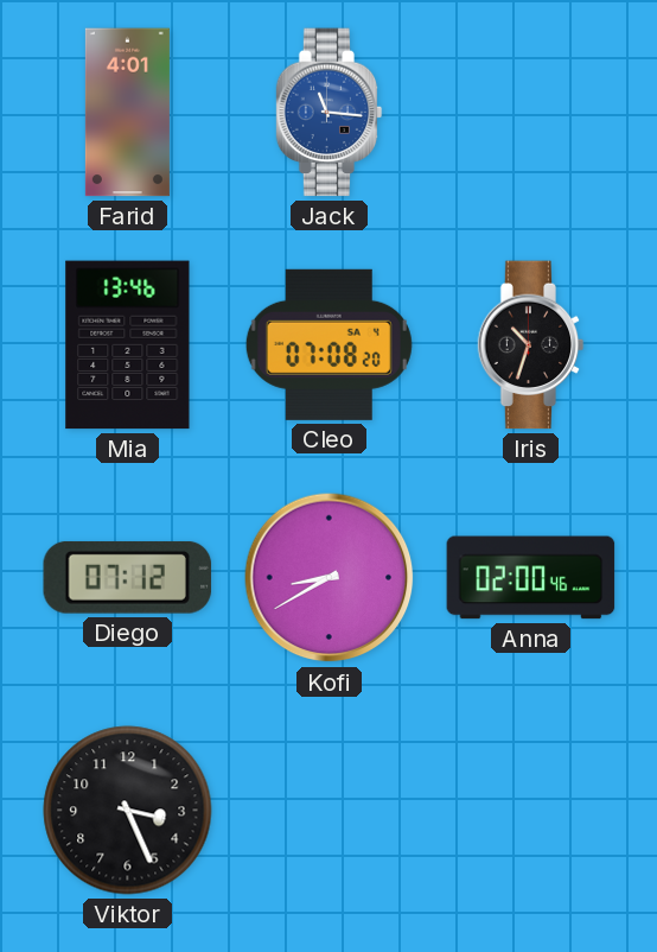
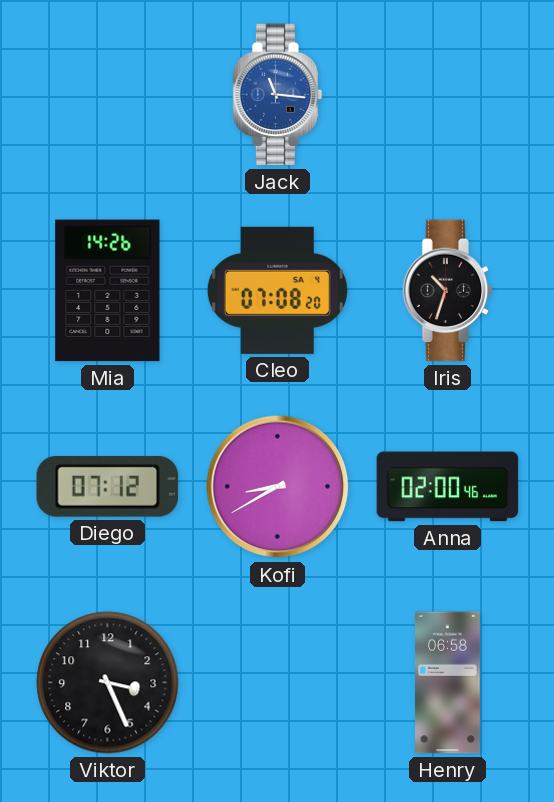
Farid: 4:01 -> none (127, 113)
Mia: 13:46 -> 14:26 (108, 291)
Henry: none -> 06:58 (448, 683)
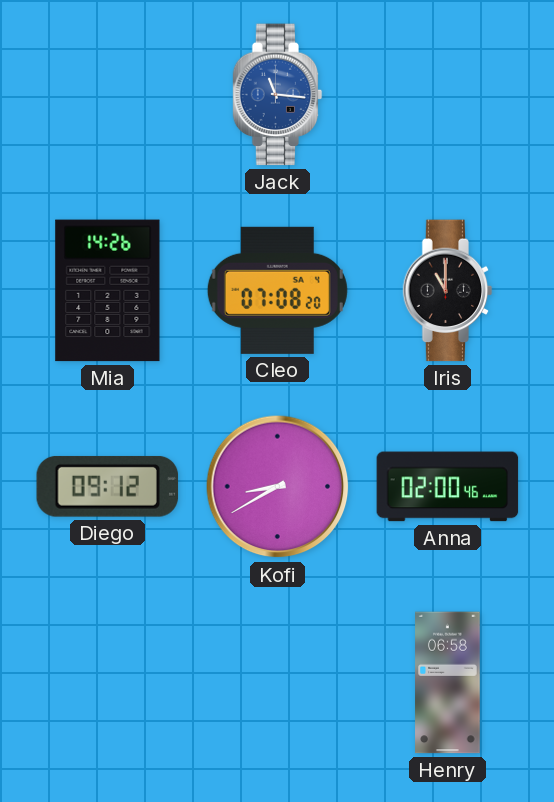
Iris: 10:33 -> 11:00 (448, 291)
Diego: 07:12 -> 09:12 (108, 486)
Viktor: 3:26 -> none (108, 683)
